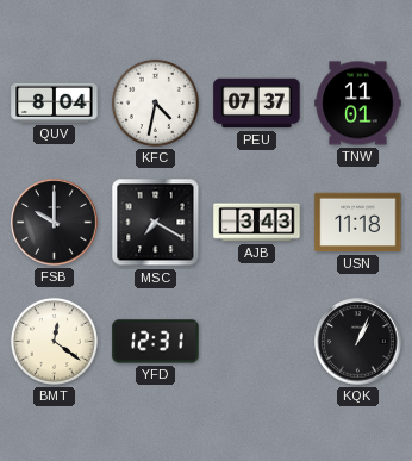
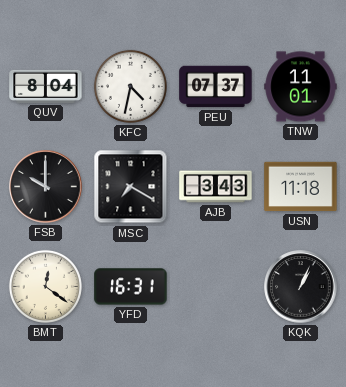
YFD: 12:31 -> 16:31 (131, 287)
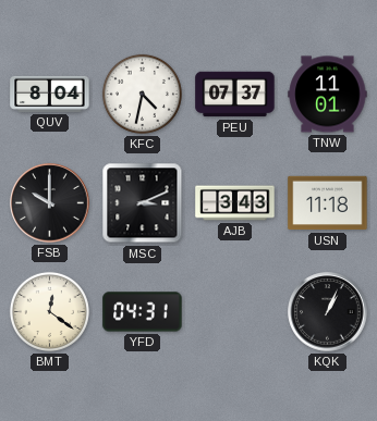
MSC: 7:20 -> 3:11 (143, 203)
YFD: 16:31 -> 04:31 (143, 312)
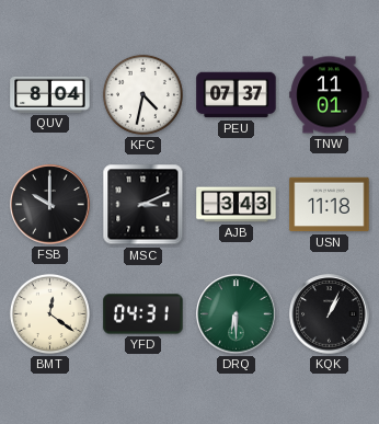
DRQ: none -> 6:30 (237, 314)
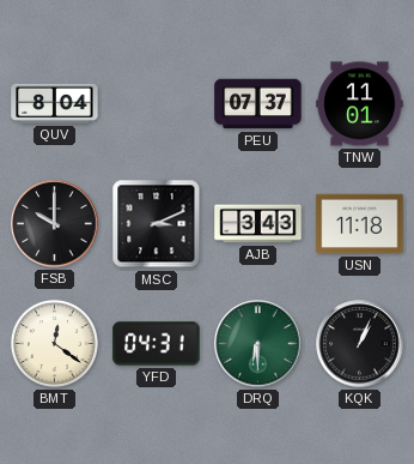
KFC: 4:32 -> none (142, 94)
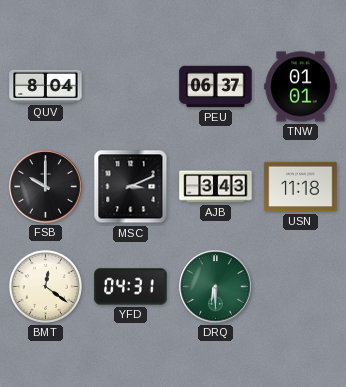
PEU: 07:37 -> 06:37 (216, 87)
TNW: 11:01 -> 01:01 (301, 87)
KQK: 1:04 -> none (360, 344)
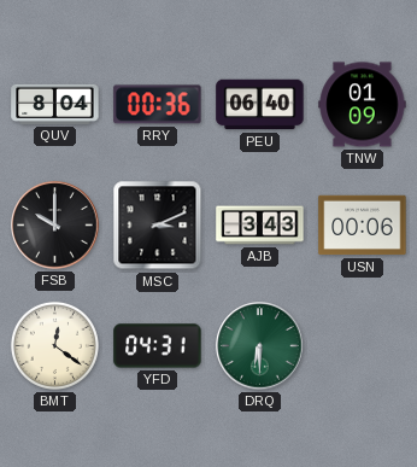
RRY: none -> 00:36 (158, 105)
PEU: 06:37 -> 06:40 (260, 105)
TNW: 01:01 -> 01:09 (363, 105)
USN: 11:18 -> 00:06 (363, 226)
